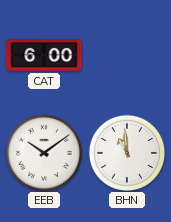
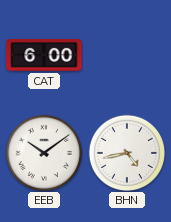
BHN: 10:59 -> 4:43 (126, 152)
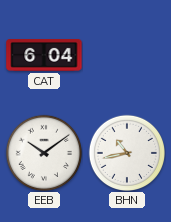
CAT: 6:00 -> 6:04 (44, 56)
BHN: 4:43 -> 10:43 (126, 152)
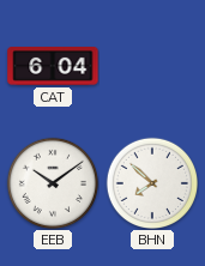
BHN: 10:43 -> 7:52 (151, 182)
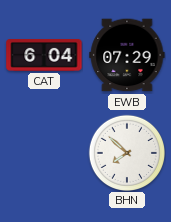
EWB: none -> 07:29 (127, 55)
EEB: 10:09 -> none (52, 182)
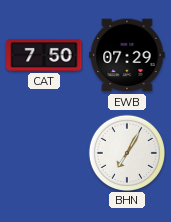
CAT: 6:04 -> 7:50 (44, 56)
BHN: 7:52 -> 7:05 (126, 152)
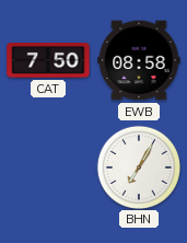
EWB: 07:29 -> 08:58 (139, 60)
